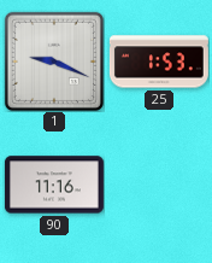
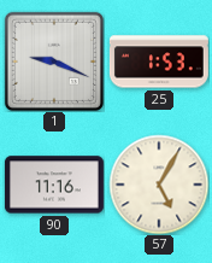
57: none -> 5:05 (159, 185)
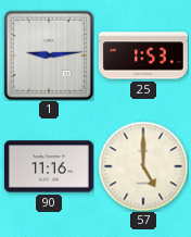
1: 9:19 -> 9:14 (49, 55)
57: 5:05 -> 5:00 (143, 166)
